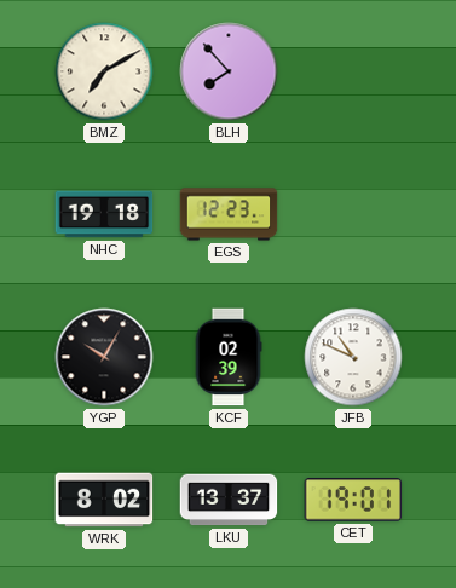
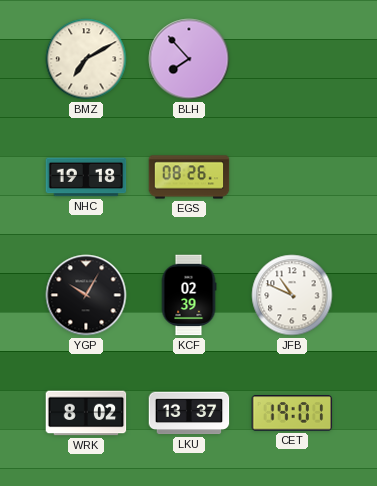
EGS: 12:23 -> 08:26 (189, 177)
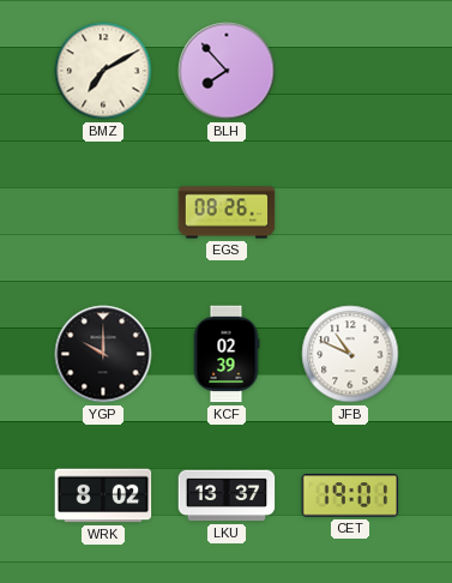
NHC: 19:18 -> none (86, 177)
YGP: 10:05 -> 10:00 (103, 354)
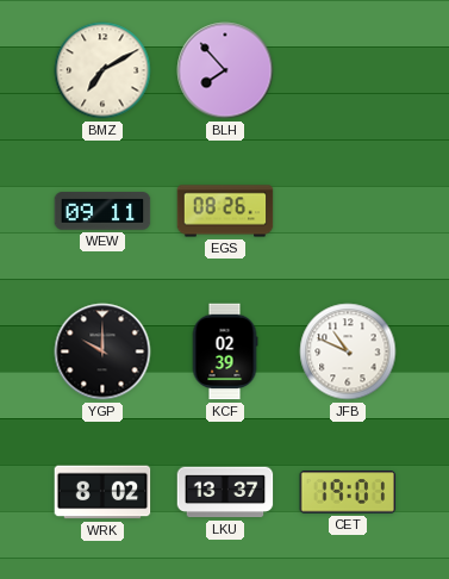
WEW: none -> 09:11 (102, 211)
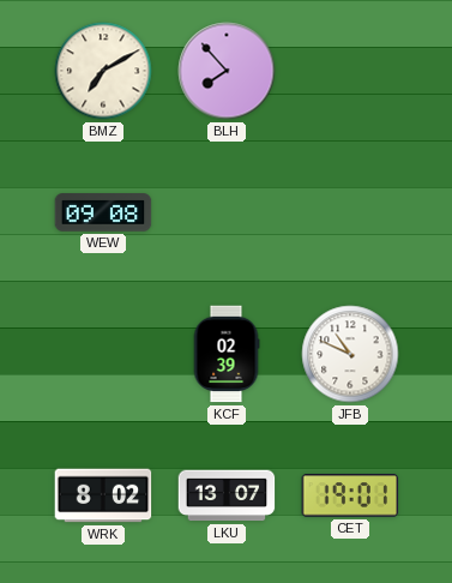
WEW: 09:11 -> 09:08 (103, 212)
EGS: 08:26 -> none (225, 211)
YGP: 10:00 -> none (102, 351)
LKU: 13:37 -> 13:07 (227, 495)
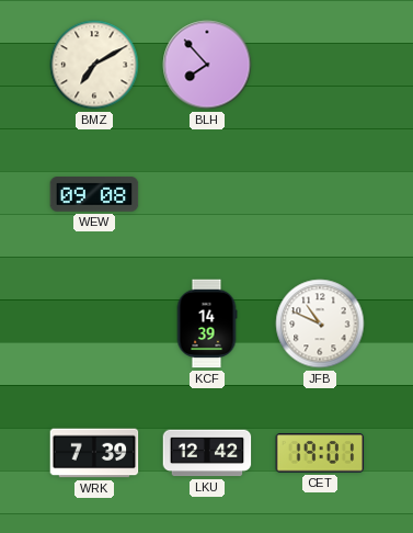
KCF: 02:39 -> 14:39 (207, 324)
WRK: 8:02 -> 7:39 (94, 453)
LKU: 13:07 -> 12:42 (207, 453)
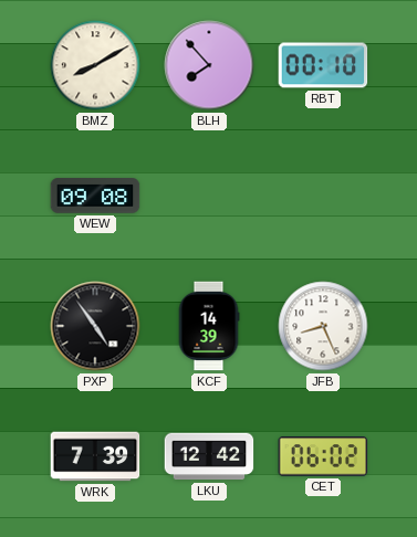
BMZ: 7:10 -> 8:10 (95, 65)
RBT: none -> 00:10 (323, 65)
PXP: none -> 4:54 (95, 326)
JFB: 10:49 -> 8:26 (323, 326)
CET: 19:01 -> 06:02 (323, 456)
